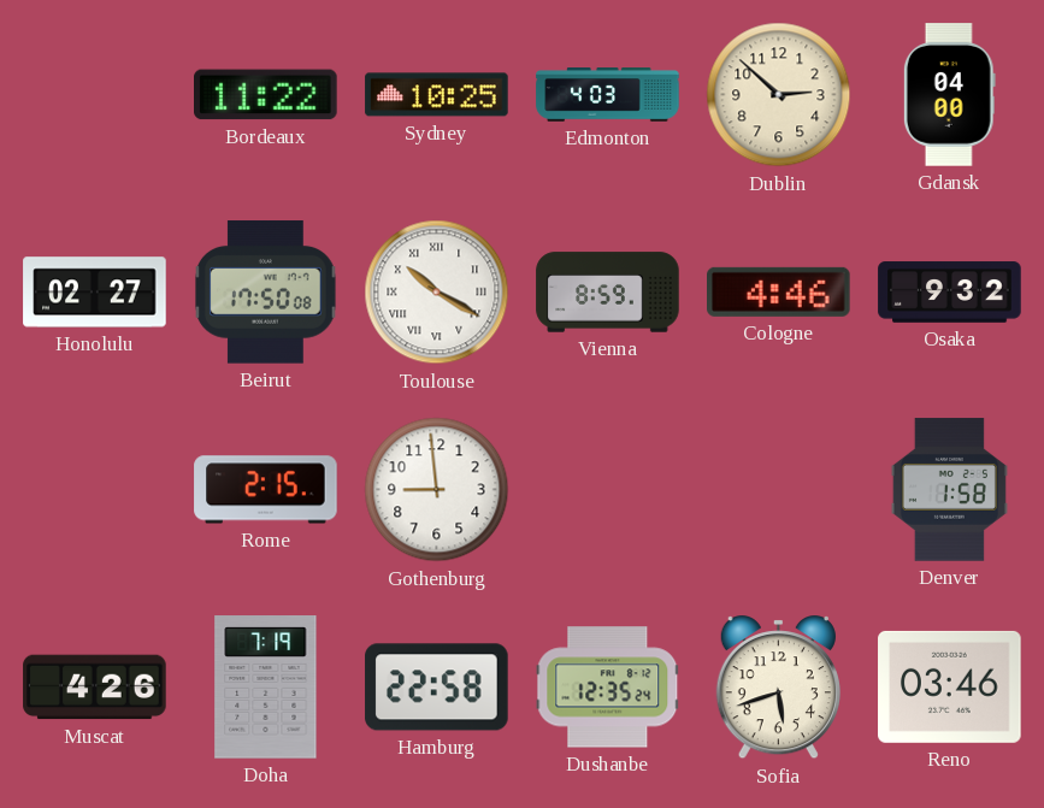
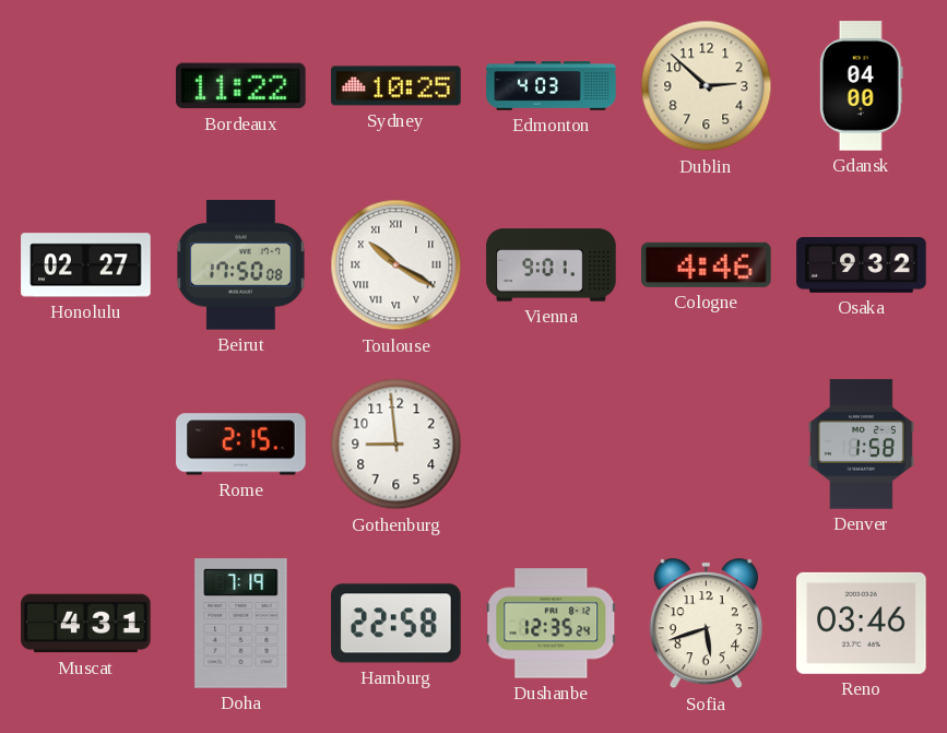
Vienna: 8:59 -> 9:01 (552, 265)
Muscat: 4:26 -> 4:31 (86, 624)
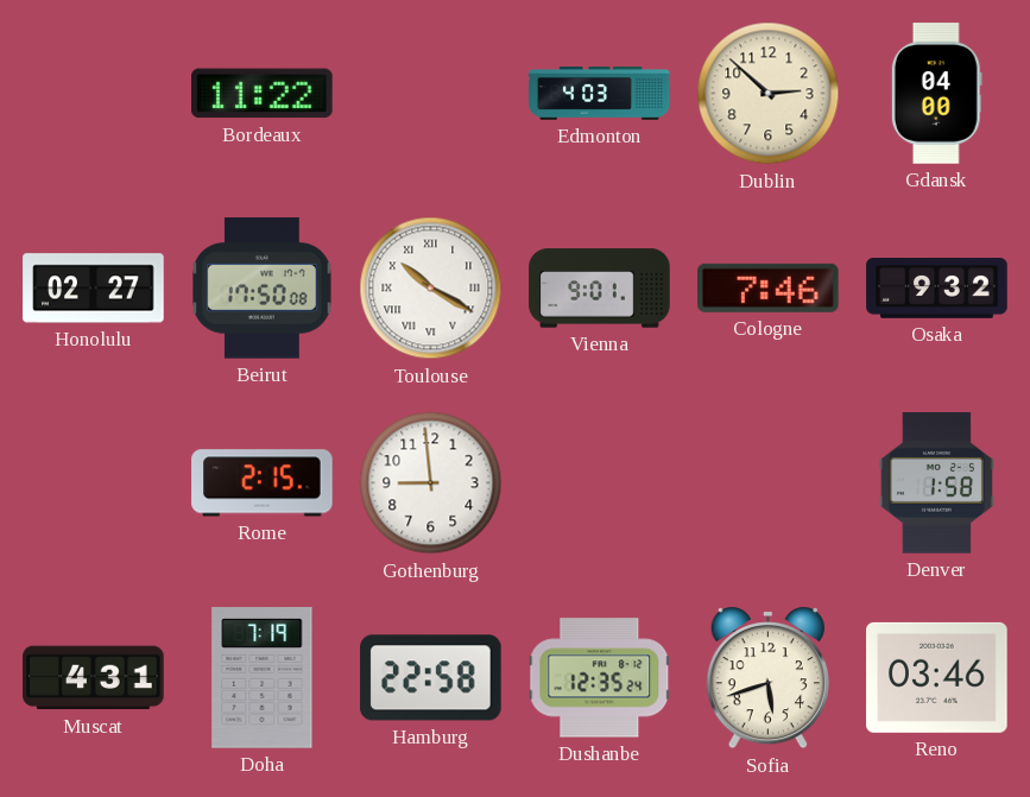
Sydney: 10:25 -> none (396, 86)
Cologne: 4:46 -> 7:46 (769, 287)
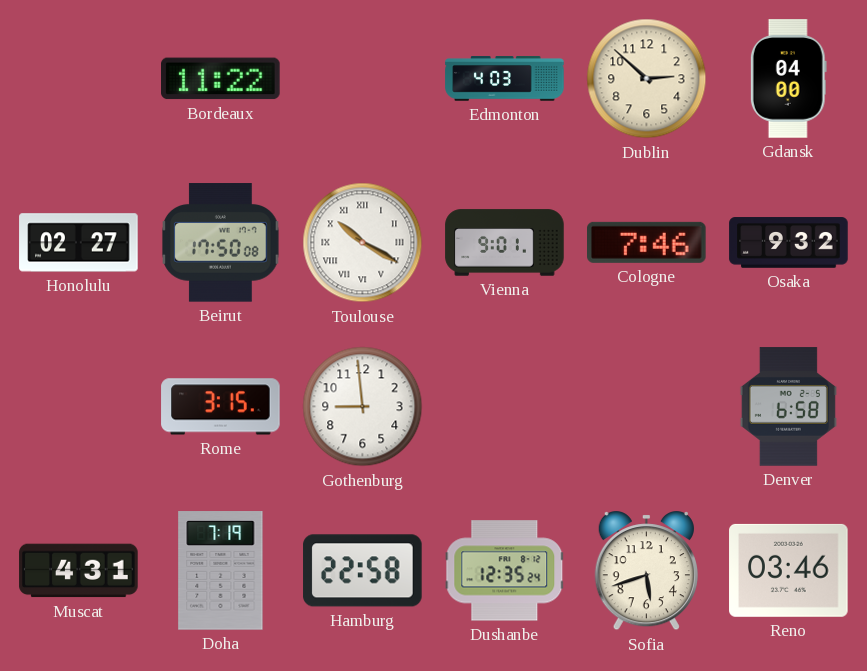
Rome: 2:15 -> 3:15 (221, 407)
Denver: 1:58 -> 6:58 (788, 407)
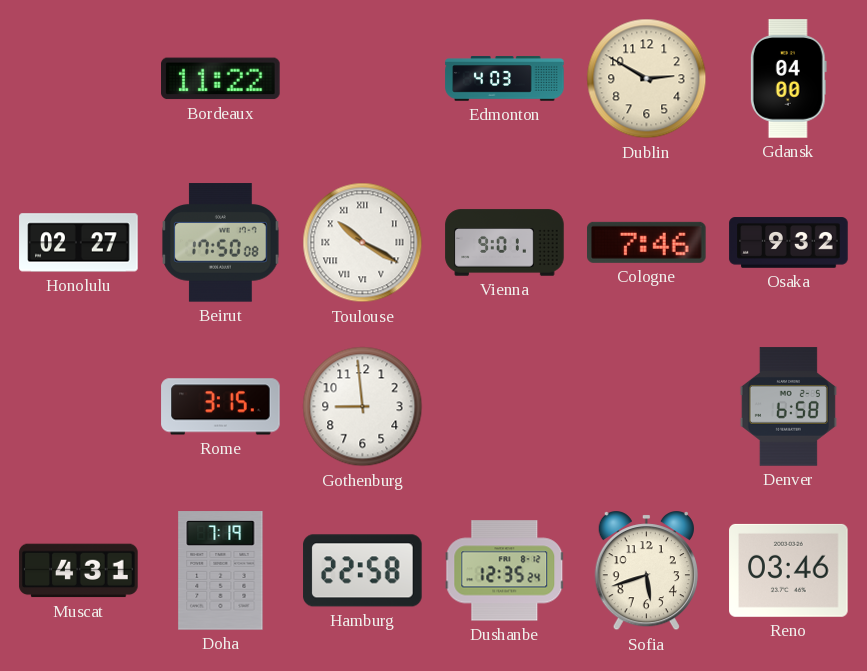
Dublin: 2:52 -> 2:50 (647, 79)
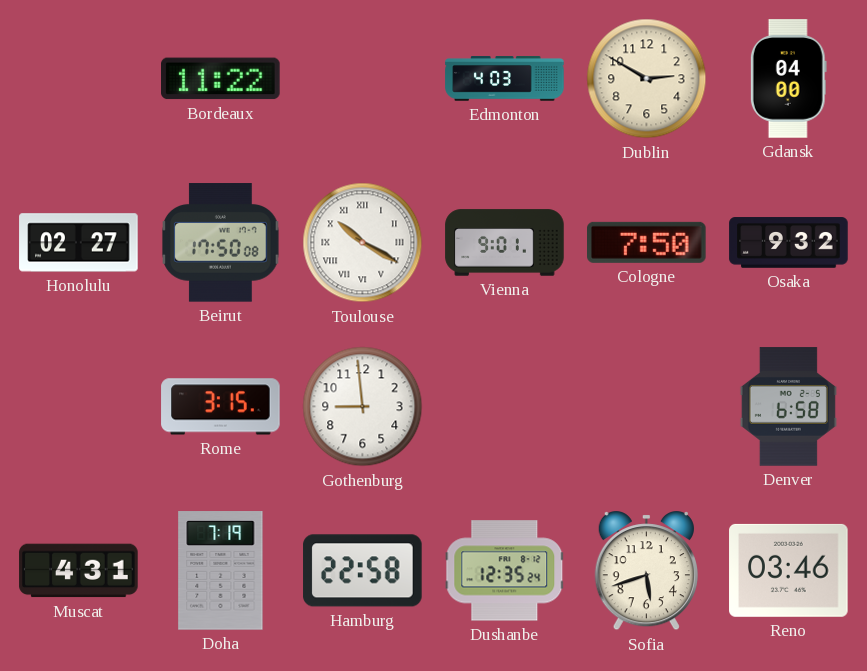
Cologne: 7:46 -> 7:50 (647, 242)
